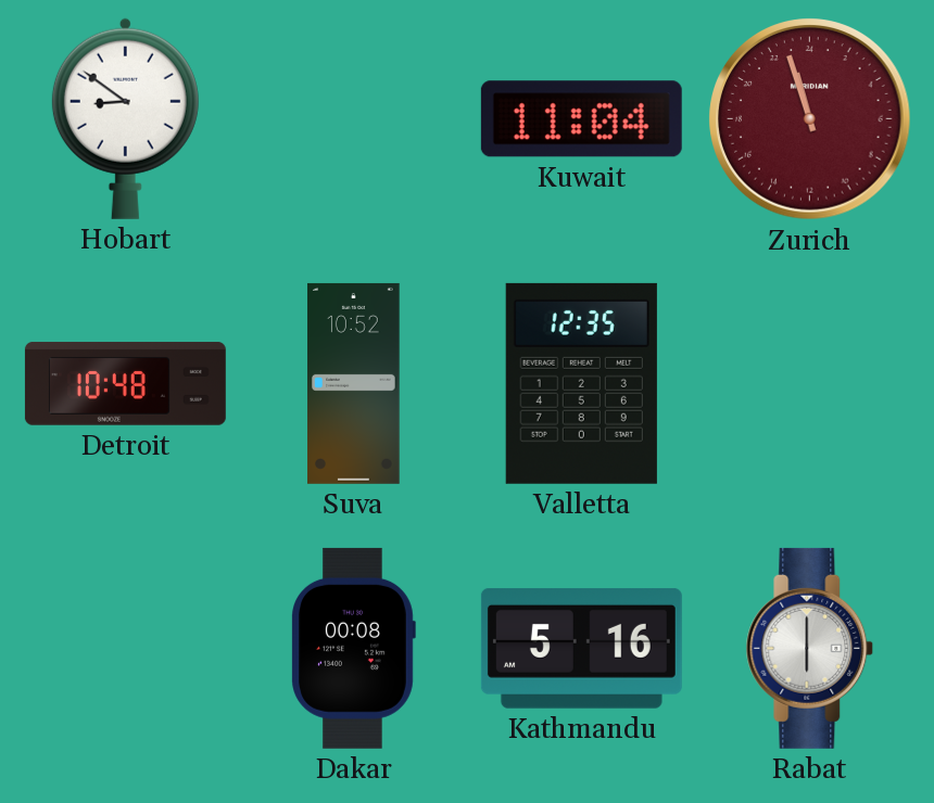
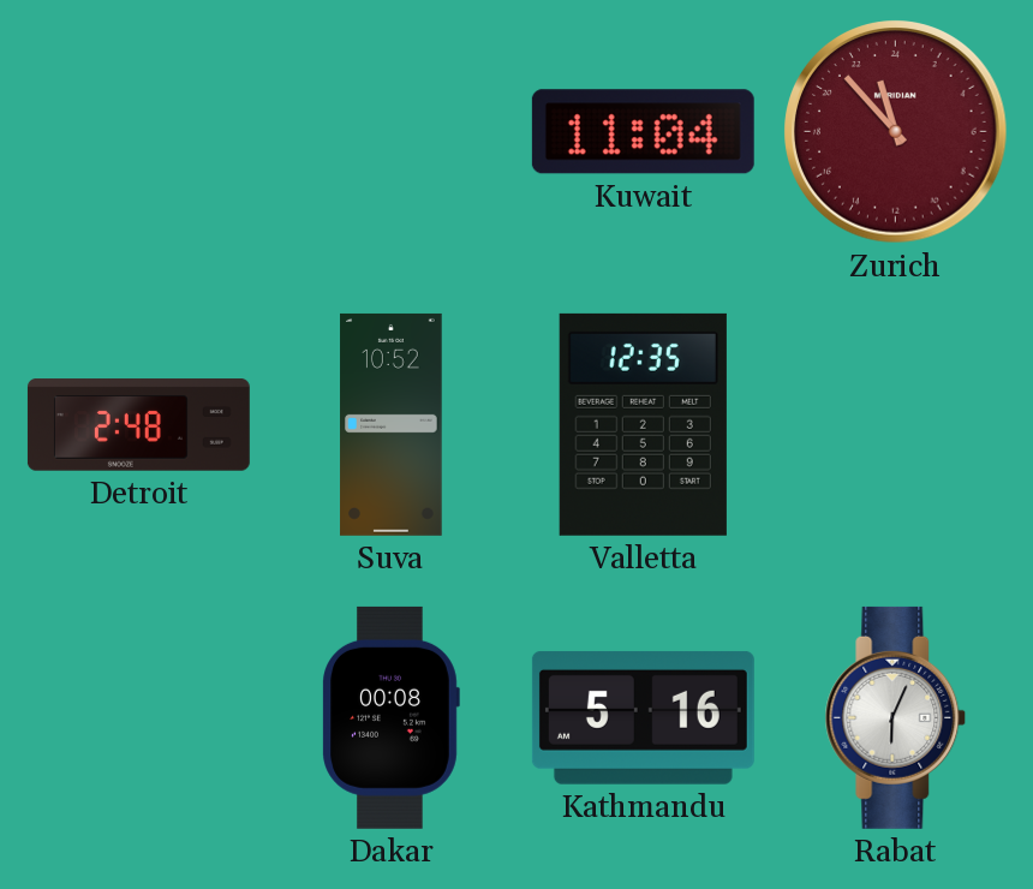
Hobart: 8:51 -> none (125, 118)
Zurich: 22:57 -> 22:53 (896, 132)
Detroit: 10:48 -> 2:48 (138, 425)
Rabat: 6:00 -> 6:04 (896, 717)
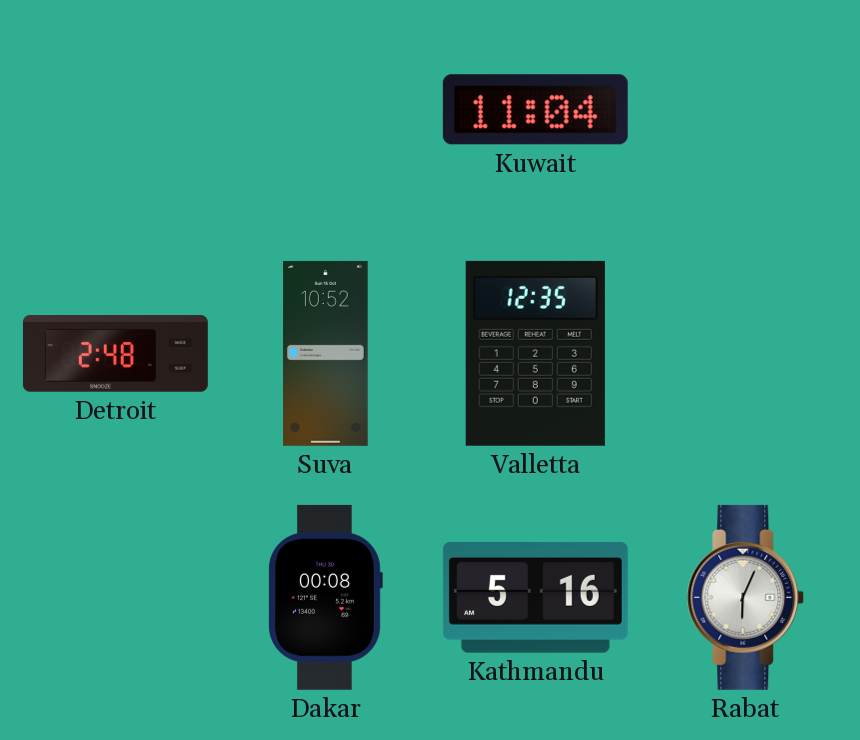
Zurich: 22:53 -> none (896, 132)
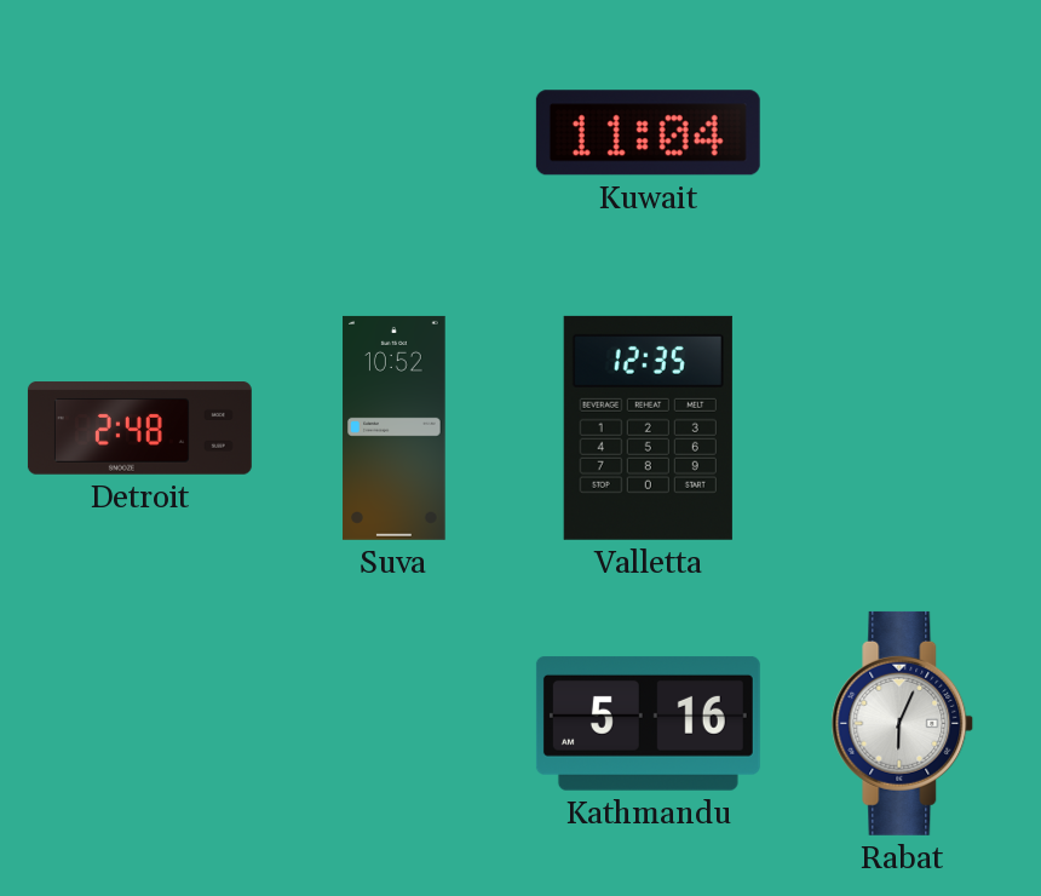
Dakar: 00:08 -> none (325, 597)
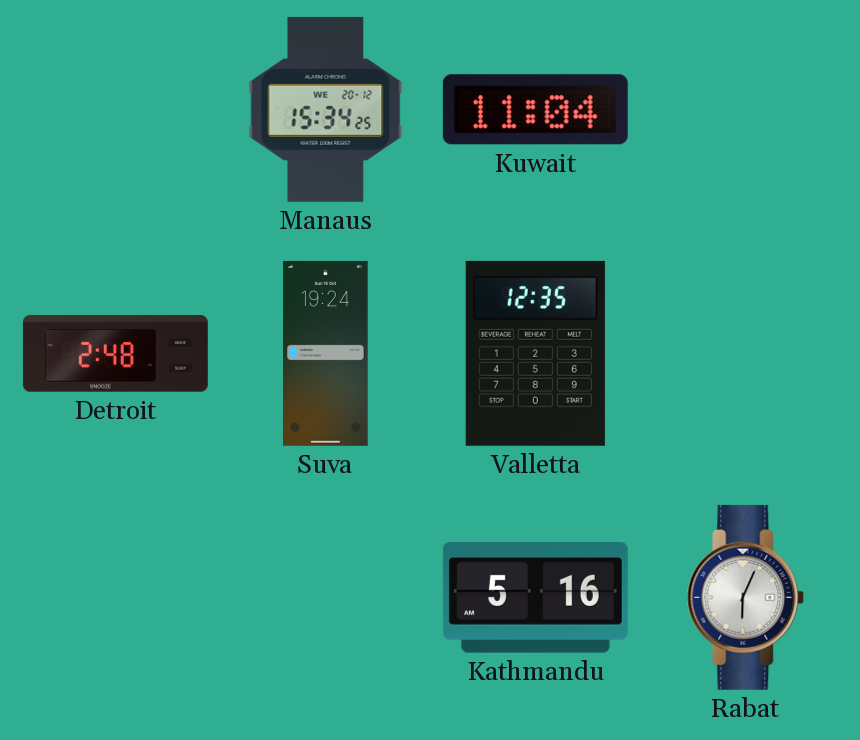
Manaus: none -> 15:34 (326, 109)
Suva: 10:52 -> 19:24 (326, 353)
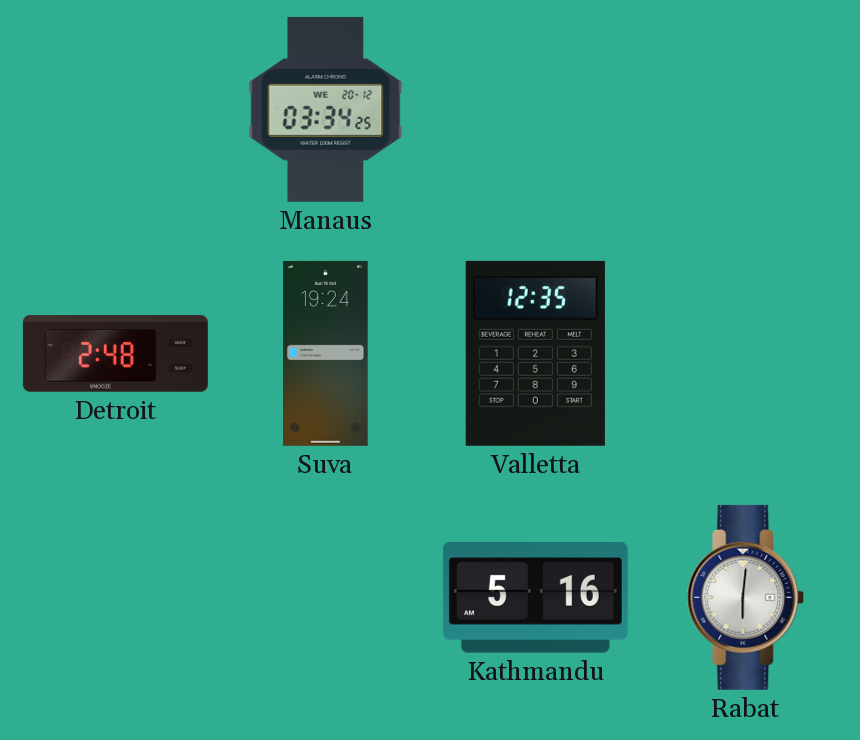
Manaus: 15:34 -> 03:34 (326, 109)
Kuwait: 11:04 -> none (535, 110)
Rabat: 6:04 -> 6:01 (746, 597)
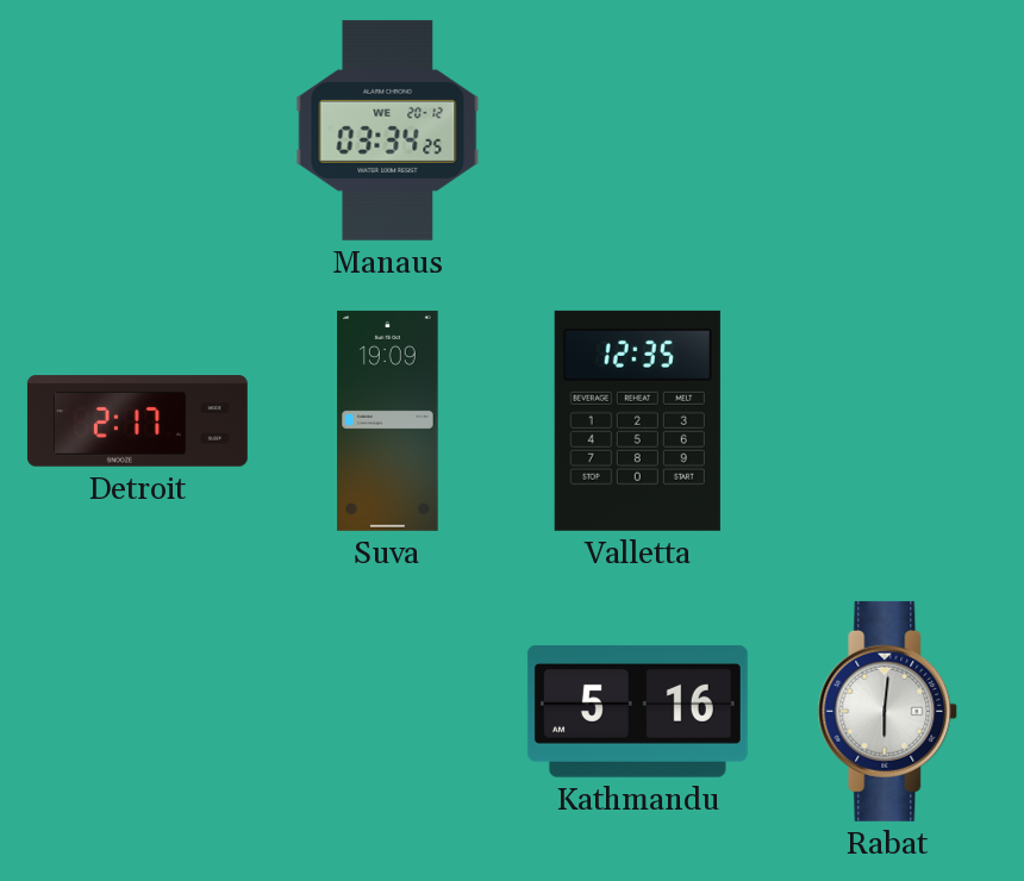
Detroit: 2:48 -> 2:17 (137, 421)
Suva: 19:24 -> 19:09 (388, 420)
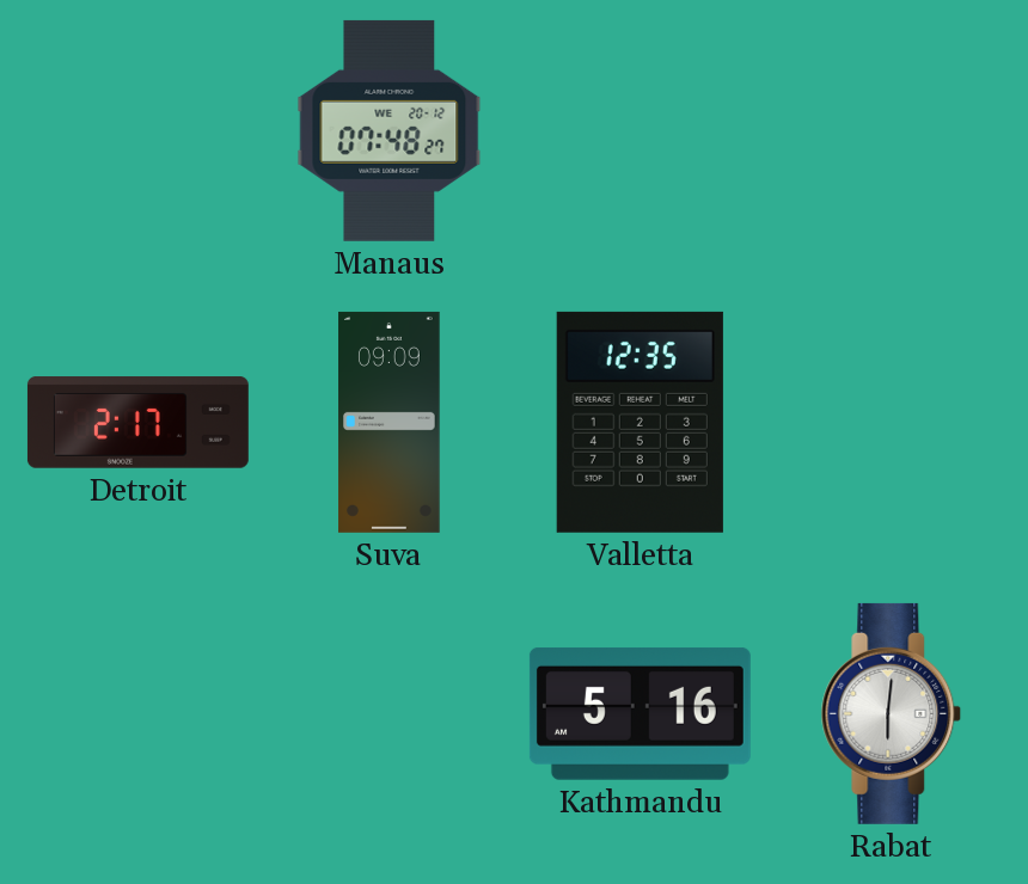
Manaus: 03:34 -> 07:48 (390, 130)
Suva: 19:09 -> 09:09 (390, 422)
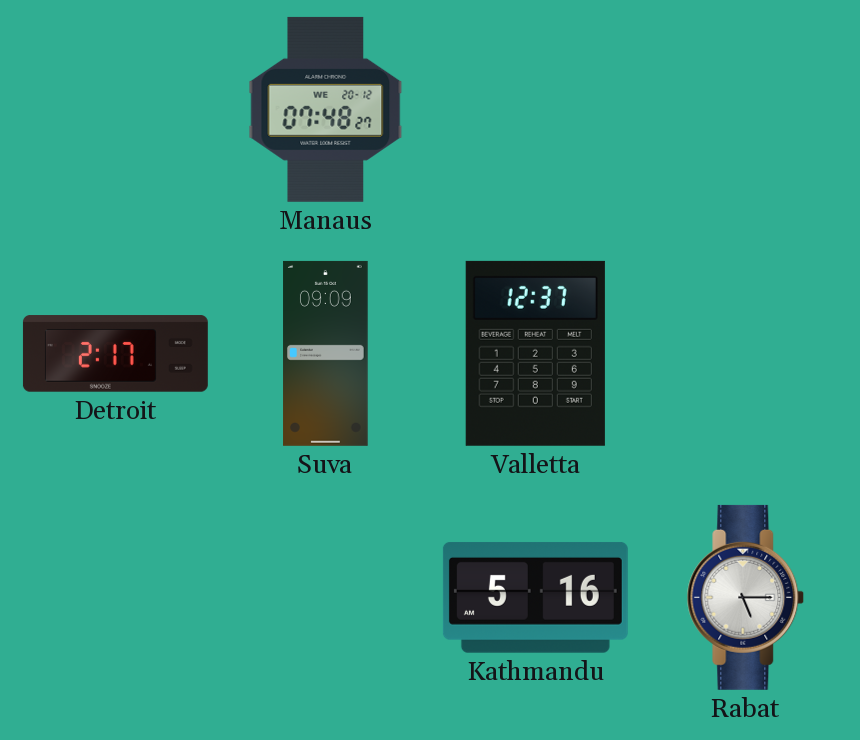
Valletta: 12:35 -> 12:37 (535, 353)
Rabat: 6:01 -> 5:15 (746, 597)
